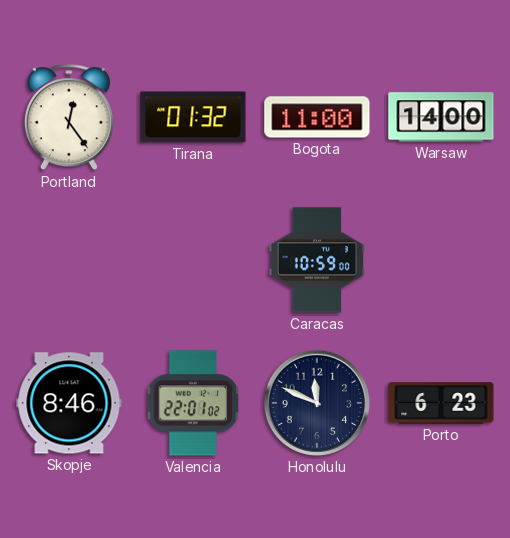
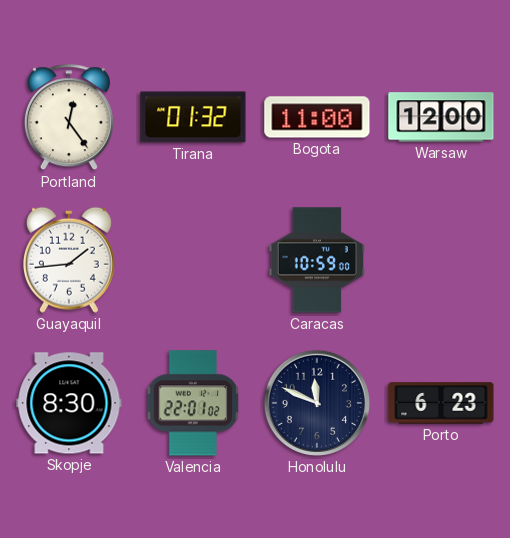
Warsaw: 14:00 -> 12:00 (441, 117)
Guayaquil: none -> 1:44 (69, 260)
Skopje: 8:46 -> 8:30 (69, 403)
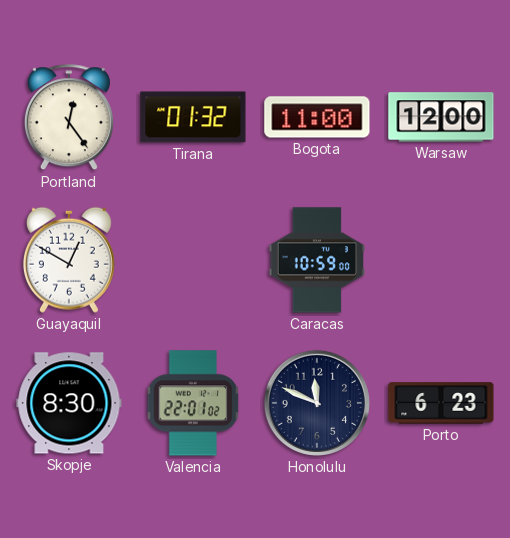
Guayaquil: 1:44 -> 12:50 (69, 260)
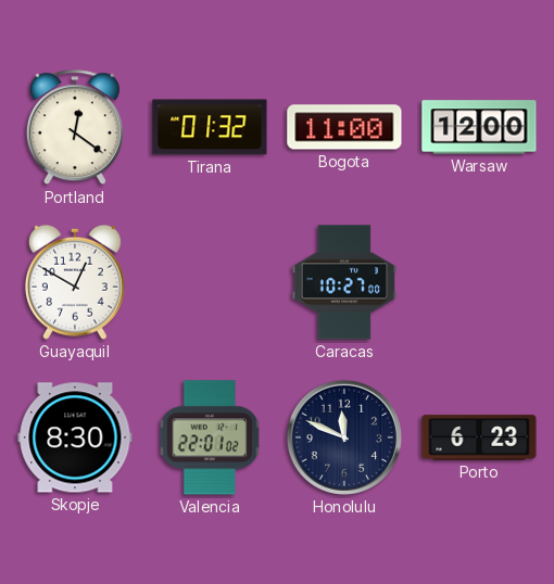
Portland: 12:24 -> 12:21 (75, 128)
Caracas: 10:59 -> 10:27 (344, 282)
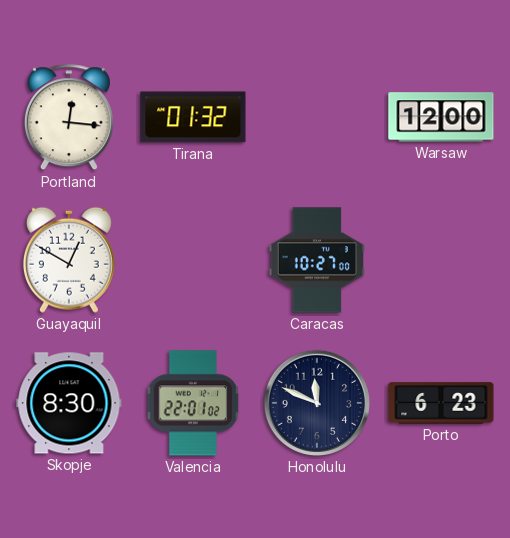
Portland: 12:21 -> 12:16 (69, 118)
Bogota: 11:00 -> none (344, 127)
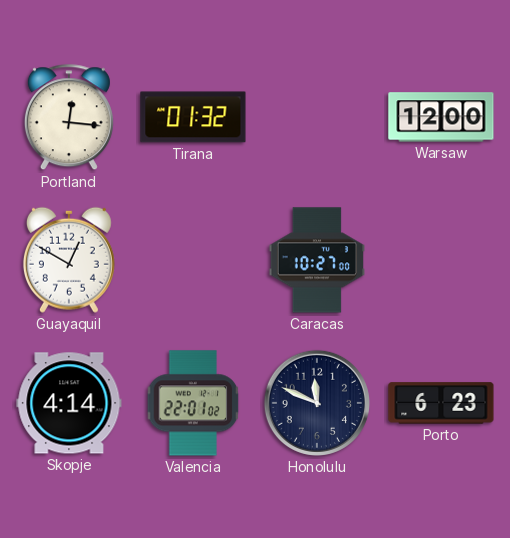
Skopje: 8:30 -> 4:14 (69, 403)
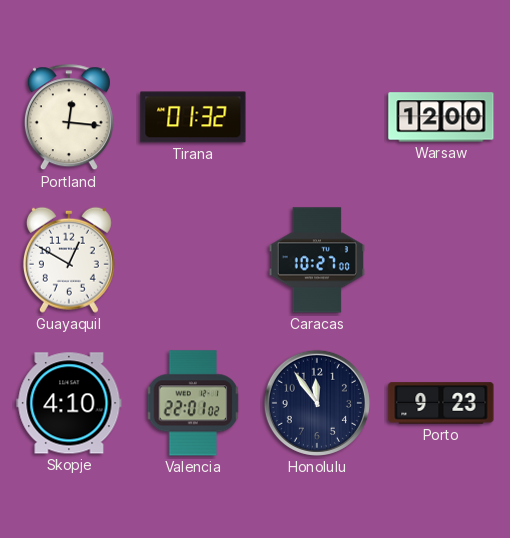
Skopje: 4:14 -> 4:10 (69, 403)
Honolulu: 11:49 -> 11:54 (317, 403)
Porto: 6:23 -> 9:23 (441, 403)
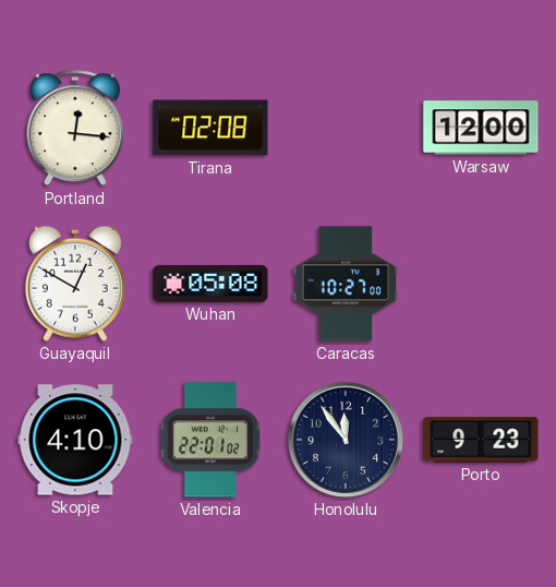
Tirana: 01:32 -> 02:08 (210, 128)
Wuhan: none -> 05:08 (210, 284)
